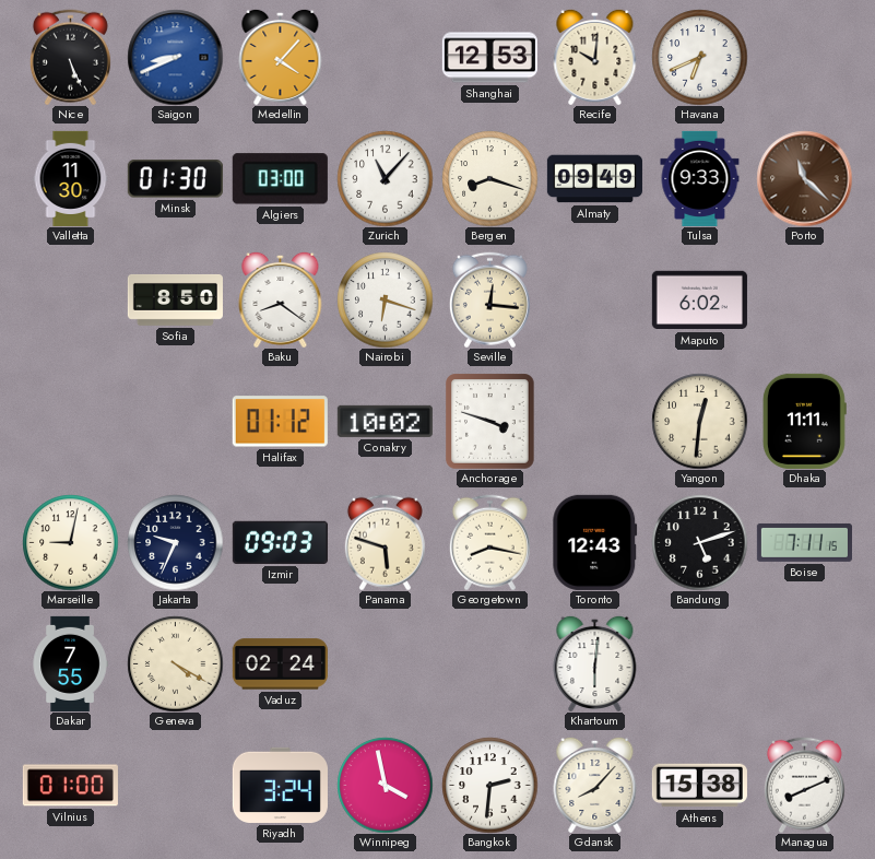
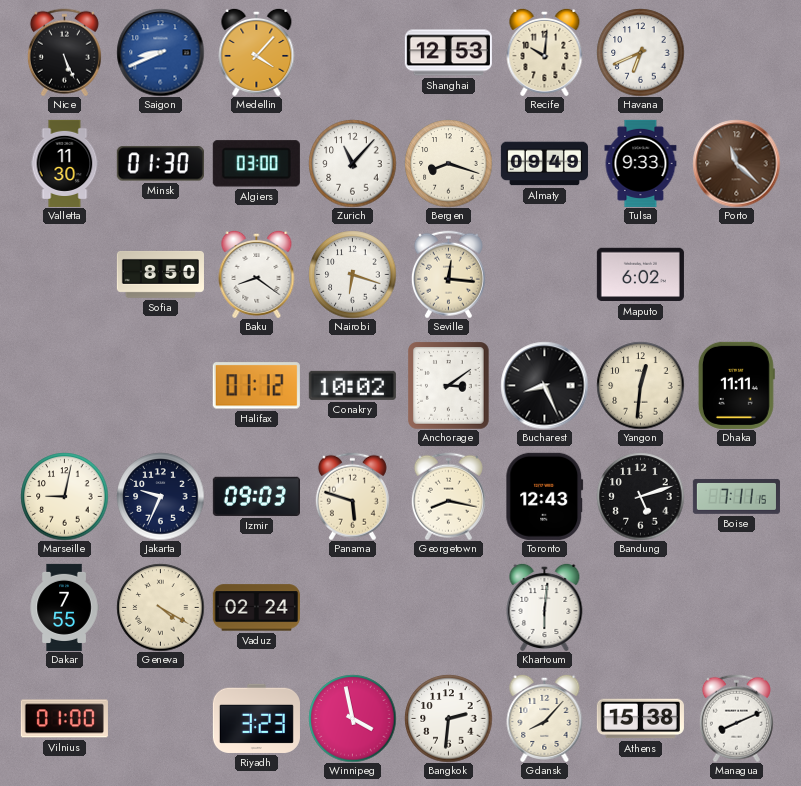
Anchorage: 3:48 -> 3:09 (449, 385)
Bucharest: none -> 8:26 (544, 385)
Riyadh: 3:24 -> 3:23 (256, 718)
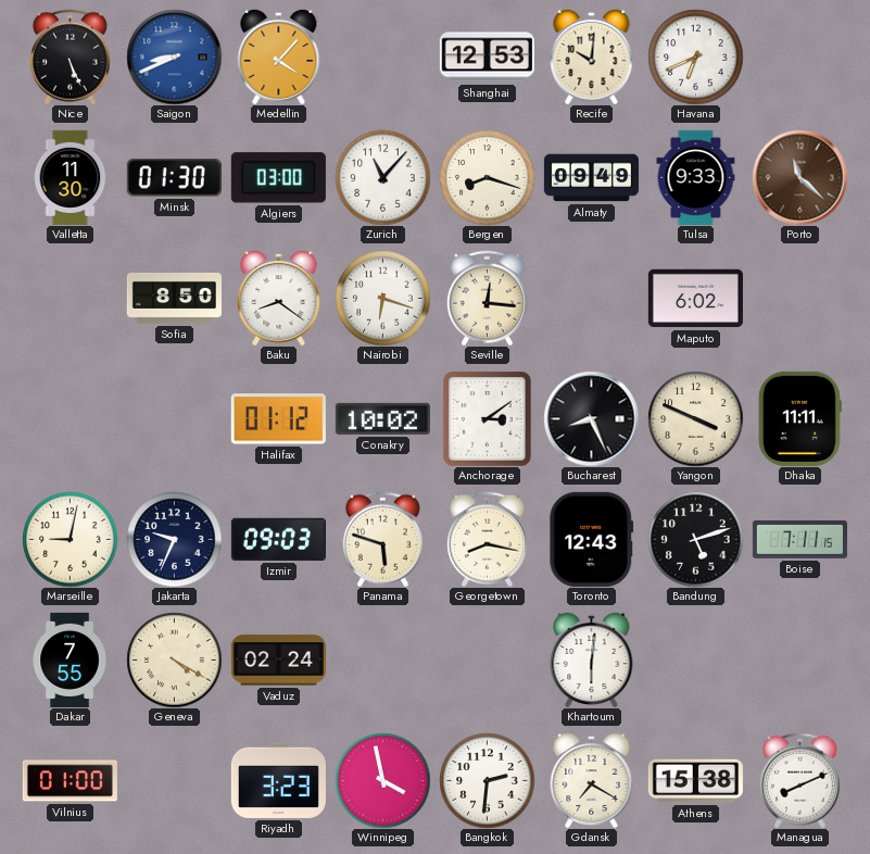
Yangon: 12:31 -> 3:49 (695, 418)
Gdansk: 8:07 -> 7:20 (592, 780)
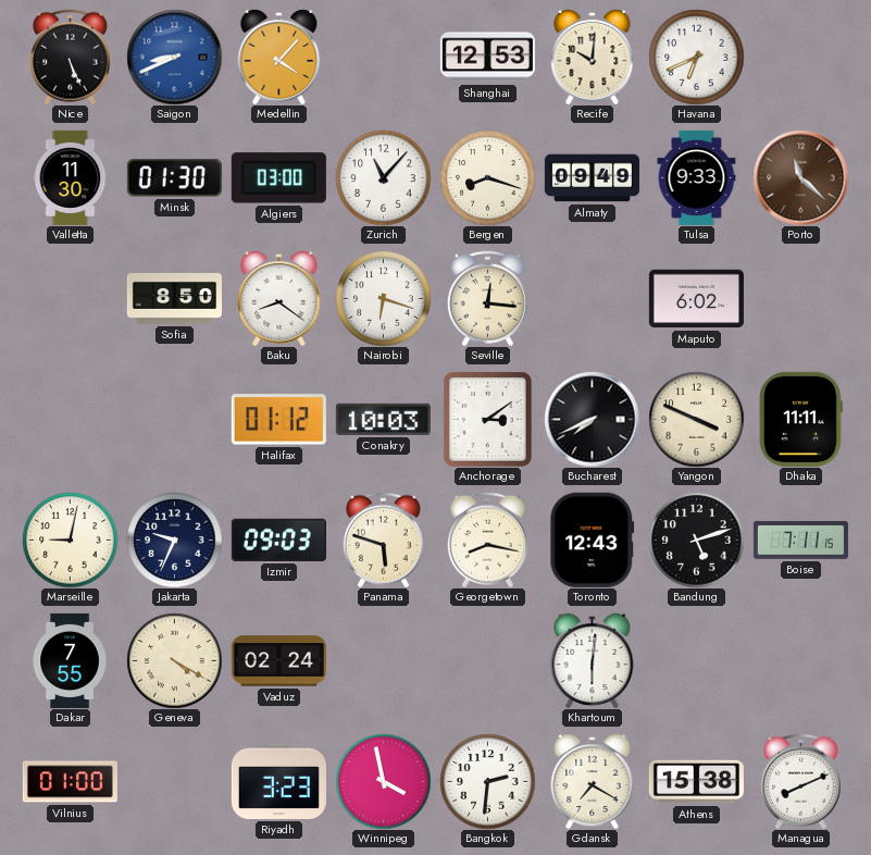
Conakry: 10:02 -> 10:03 (383, 419)
Bucharest: 8:26 -> 7:41 (592, 419)
